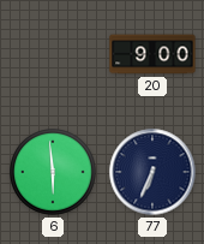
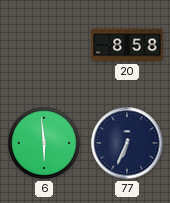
20: 9:00 -> 8:58 (127, 45)
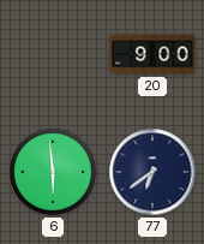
20: 8:58 -> 9:00 (152, 54)
77: 6:34 -> 6:39 (152, 172)
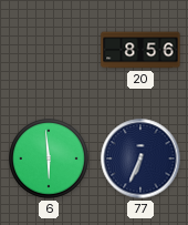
20: 9:00 -> 8:56 (140, 50)
77: 6:39 -> 6:34 (140, 158)
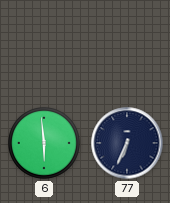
20: 8:56 -> none (140, 50)
